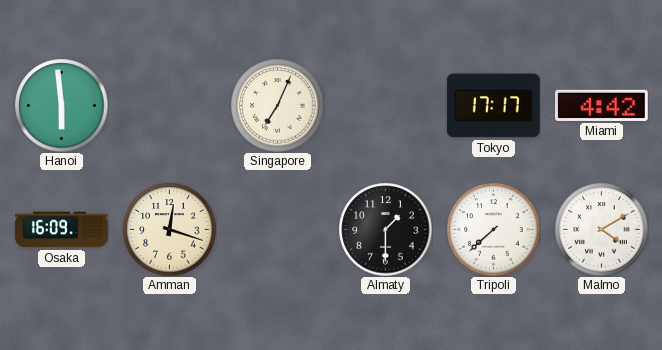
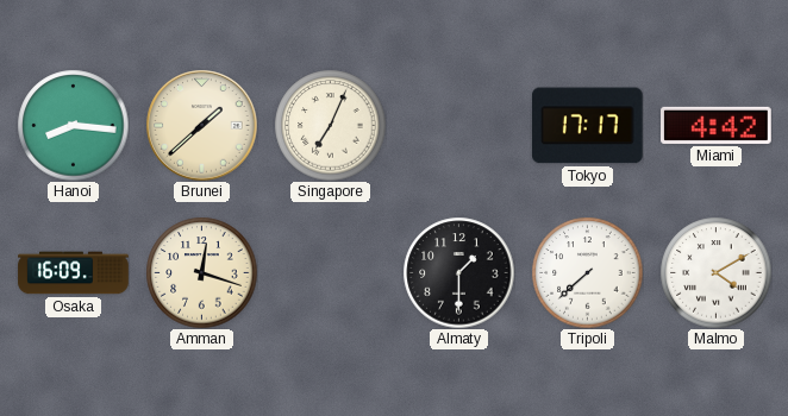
Hanoi: 5:59 -> 8:16 (73, 125)
Brunei: none -> 1:38 (201, 125)
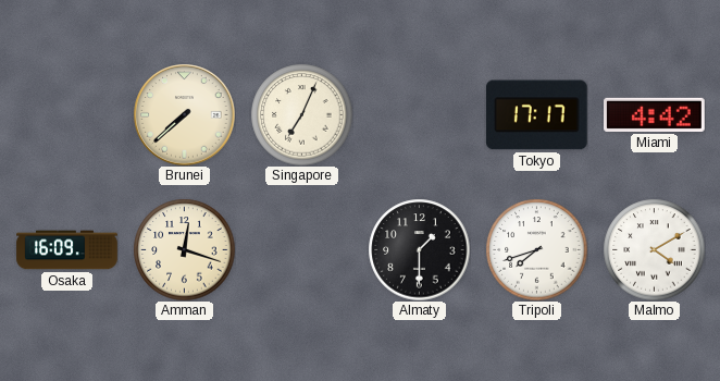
Hanoi: 8:16 -> none (73, 125)
Brunei: 1:38 -> 7:38 (184, 114)
Tripoli: 7:38 -> 7:42 (536, 249)
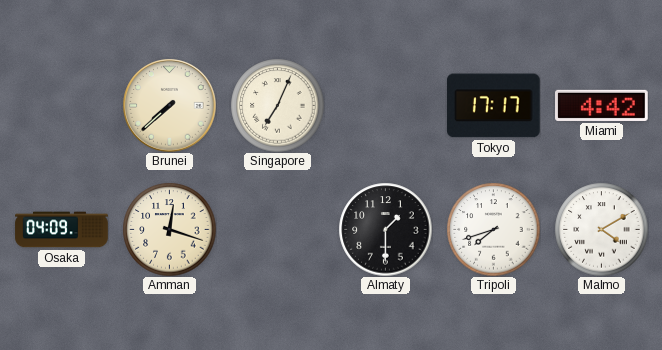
Osaka: 16:09 -> 04:09 (62, 230)
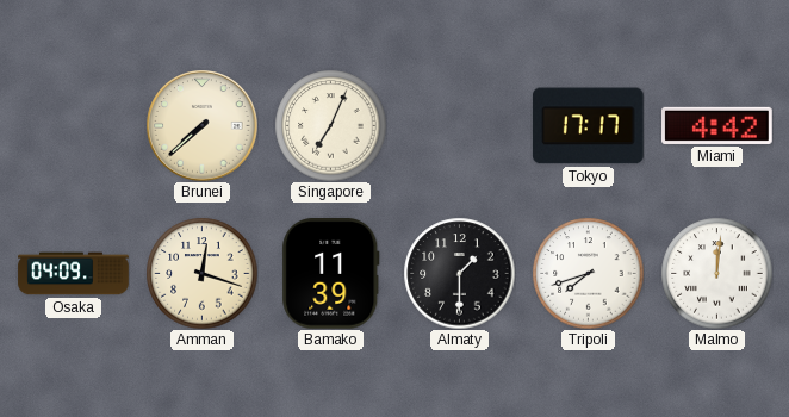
Bamako: none -> 11:39 (331, 274)
Malmo: 4:10 -> 12:01 (716, 273)
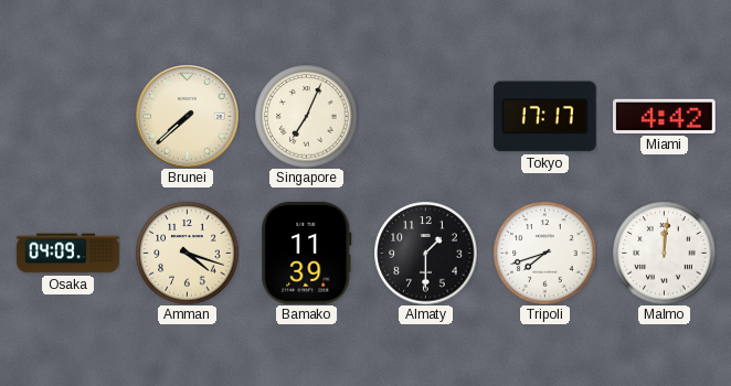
Amman: 12:18 -> 4:18 (187, 253)
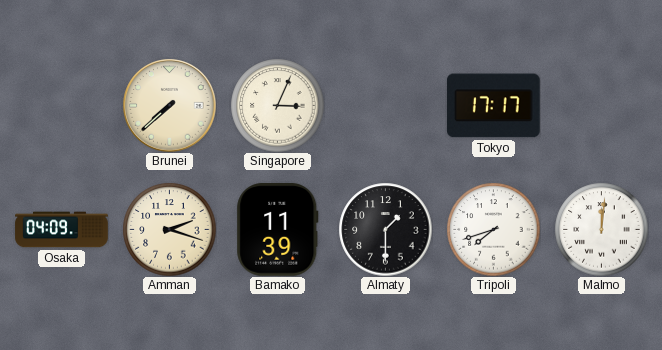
Singapore: 7:04 -> 3:04 (277, 105)
Miami: 4:42 -> none (665, 116)
Amman: 4:18 -> 2:18 (169, 229)
